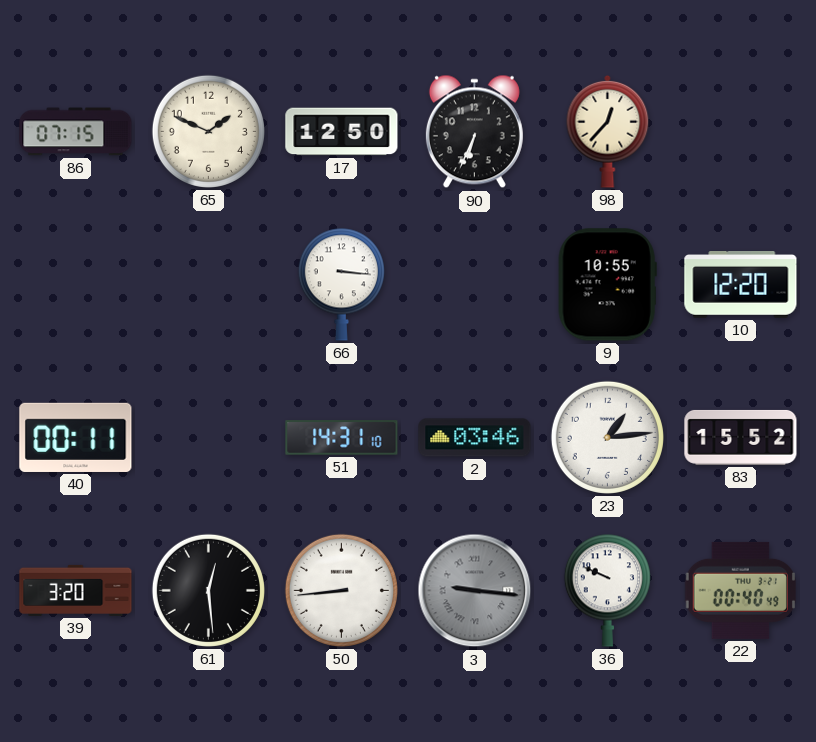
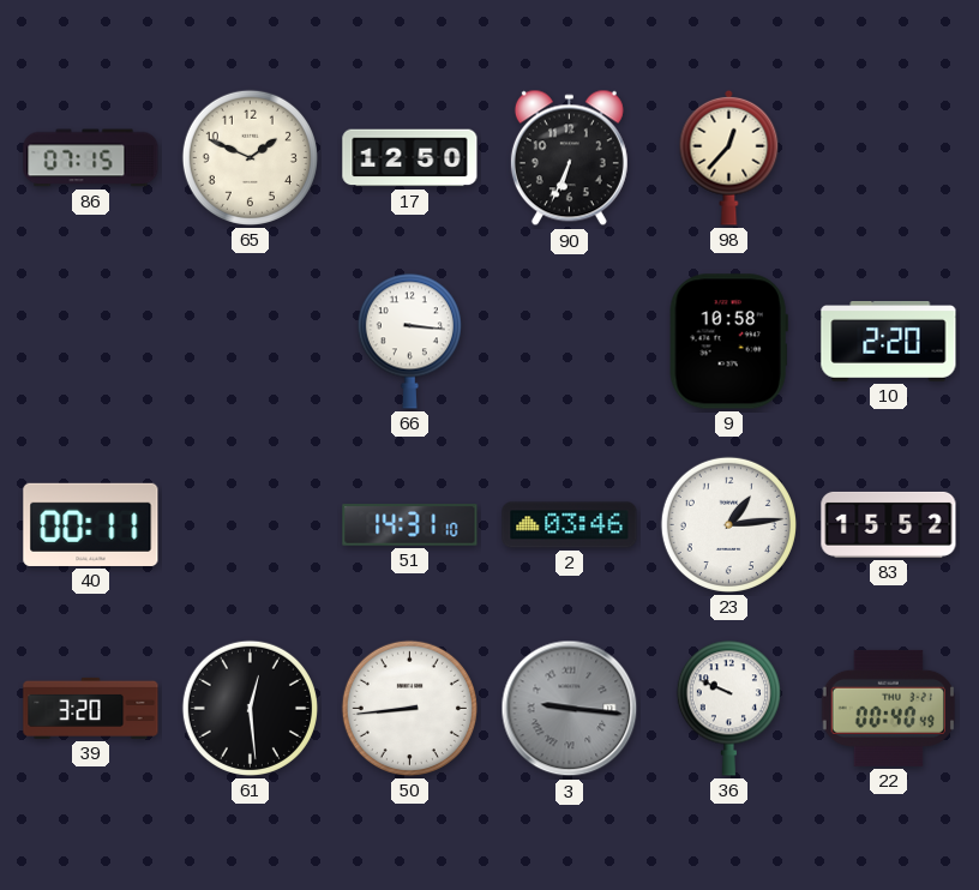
9: 10:55 -> 10:58 (728, 342)
10: 12:20 -> 2:20 (889, 342)
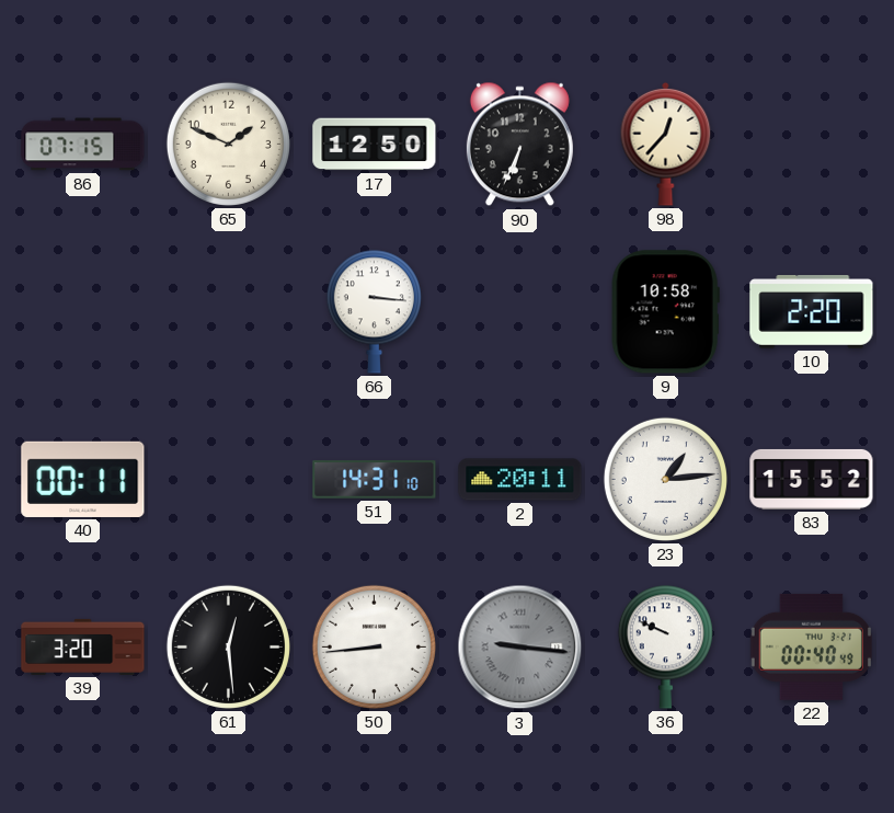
2: 03:46 -> 20:11 (520, 480)
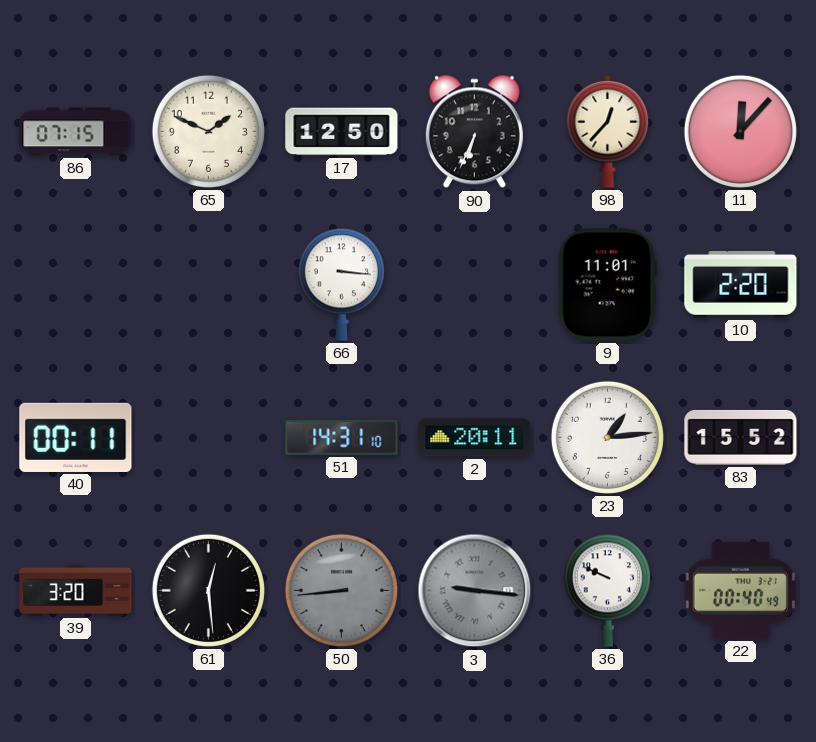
11: none -> 12:07 (740, 131)
9: 10:58 -> 11:01 (607, 285)
50 dial: white -> grey (341, 590)
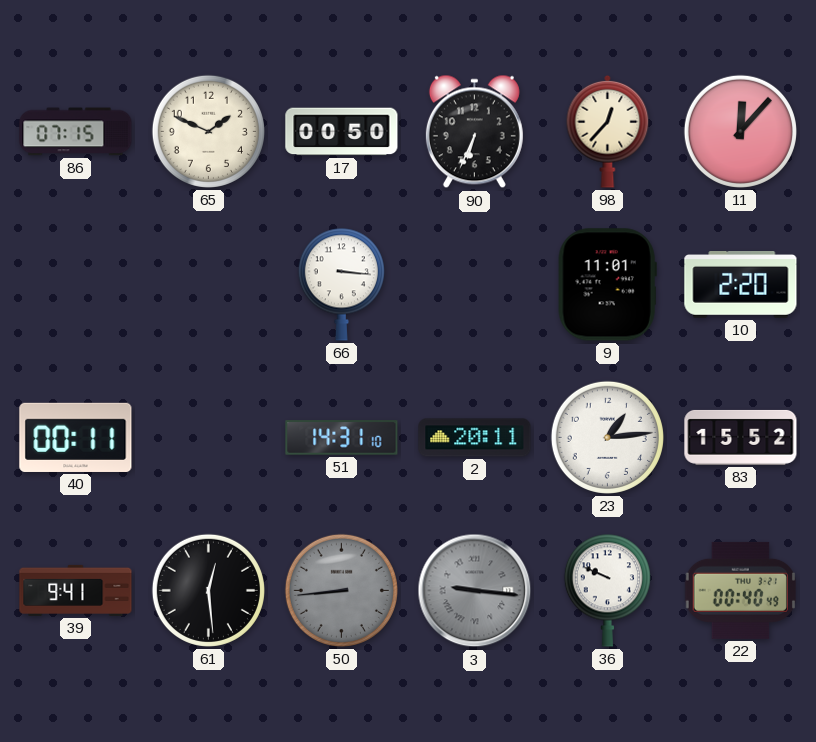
17: 12:50 -> 00:50 (342, 132)
39: 3:20 -> 9:41 (76, 590)
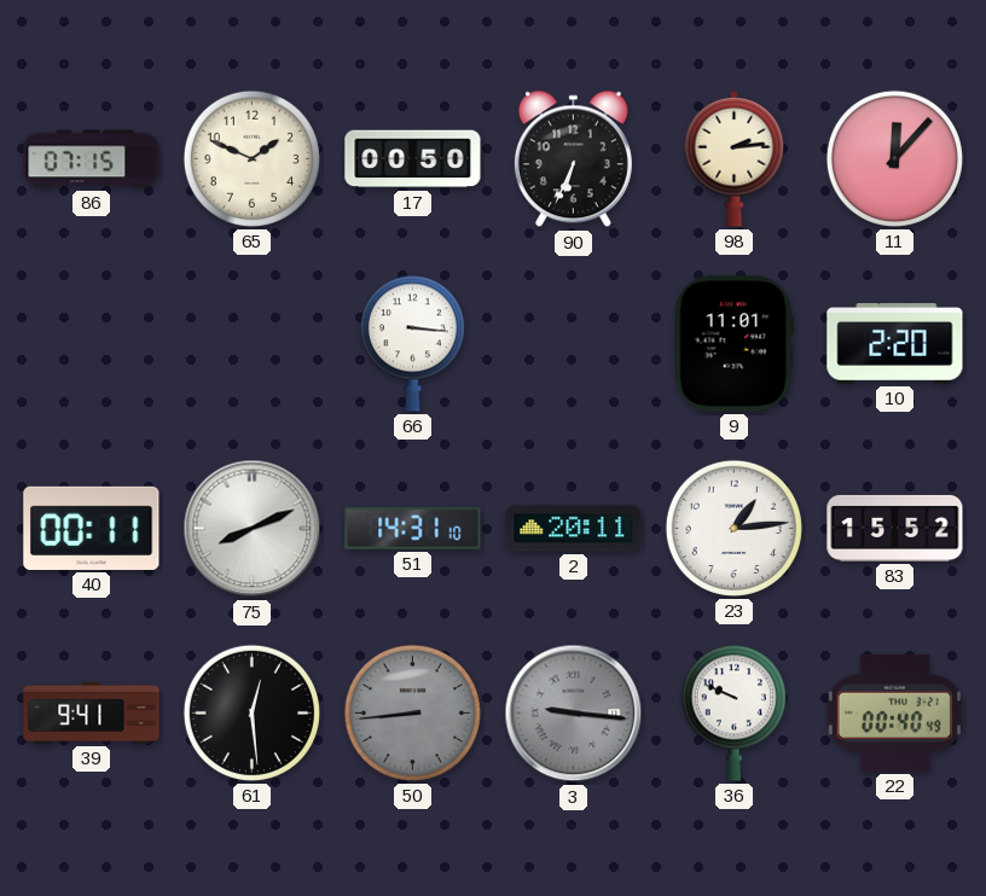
98: 12:37 -> 2:14 (735, 158)
75: none -> 8:11 (253, 529)
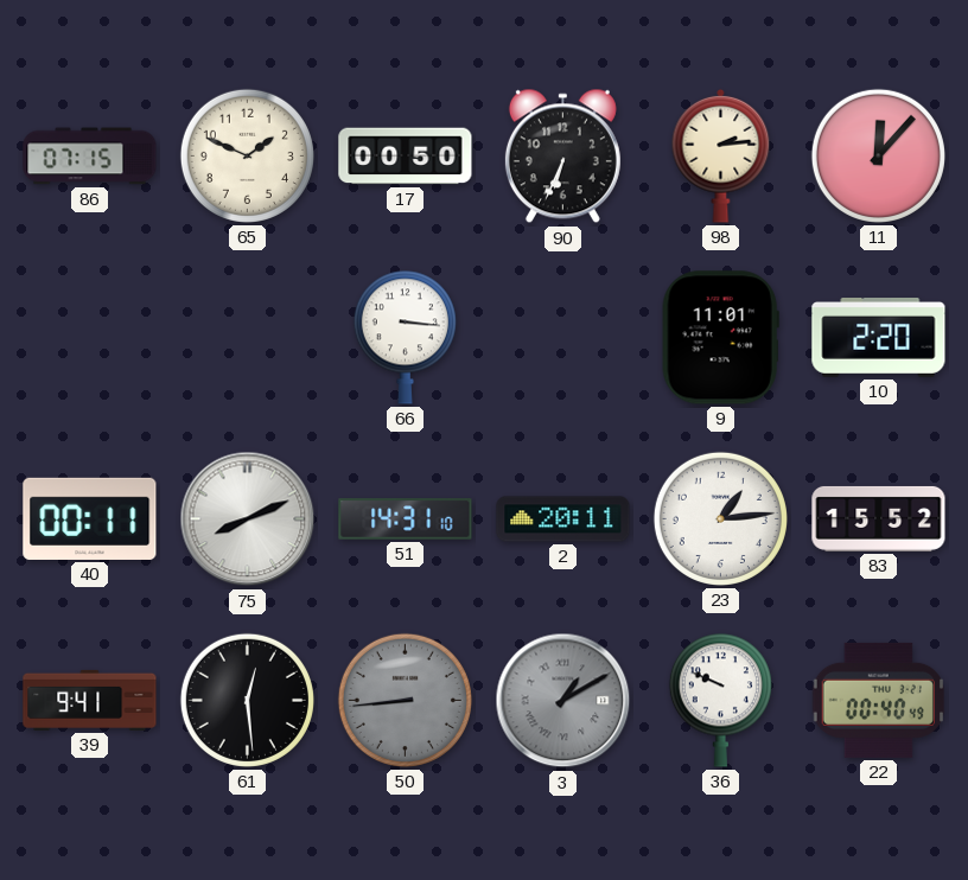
3: 9:16 -> 1:10 (563, 701)
